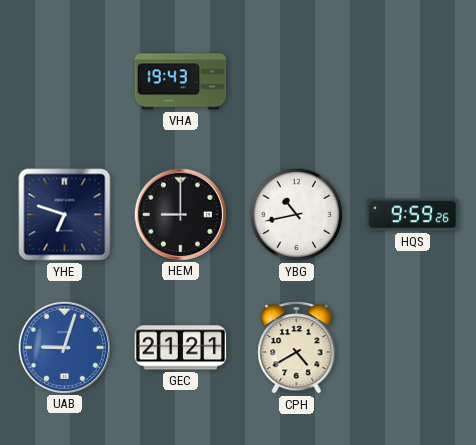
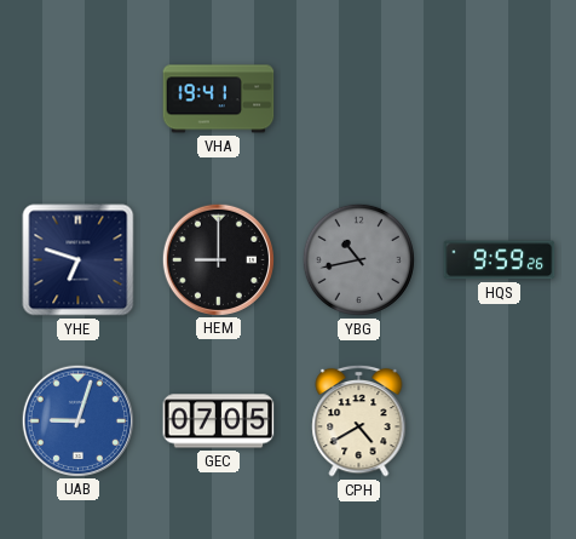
VHA: 19:43 -> 19:41 (219, 99)
YBG dial: white -> grey (358, 259)
GEC: 21:21 -> 07:05 (219, 422)
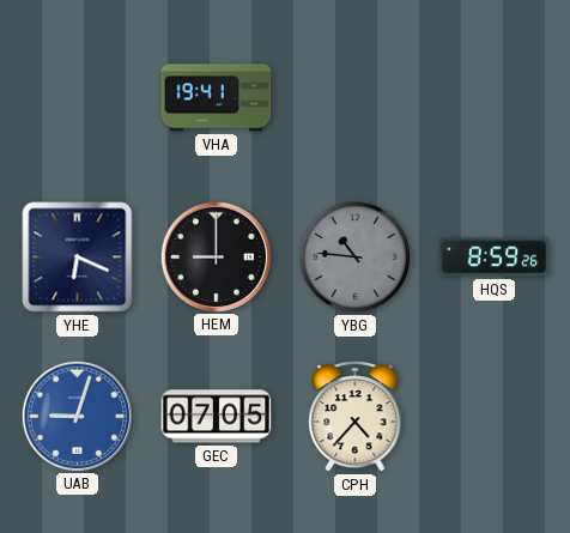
YHE: 6:48 -> 6:19 (78, 258)
YBG: 10:43 -> 10:46 (354, 256)
HQS: 9:59 -> 8:59 (495, 258)
CPH: 4:40 -> 4:37 (356, 416)
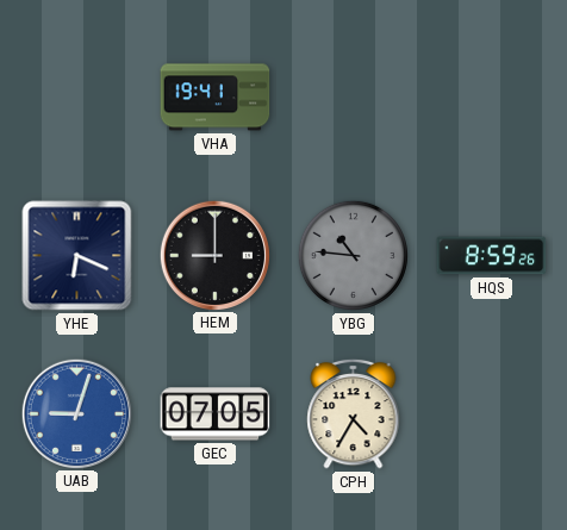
CPH: 4:37 -> 4:35 (354, 413)
